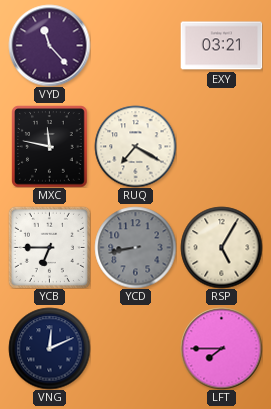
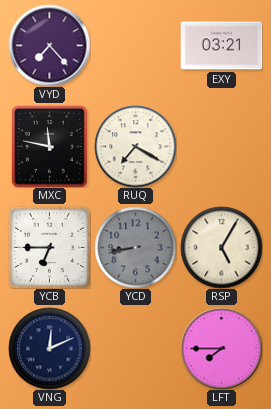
VYD: 11:23 -> 7:23 (49, 45)
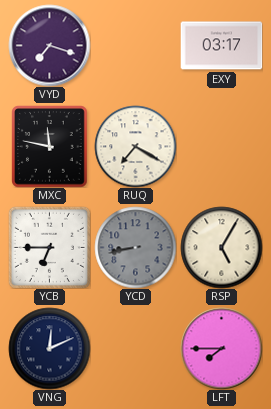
VYD: 7:23 -> 7:18 (49, 45)
EXY: 03:21 -> 03:17 (221, 46)
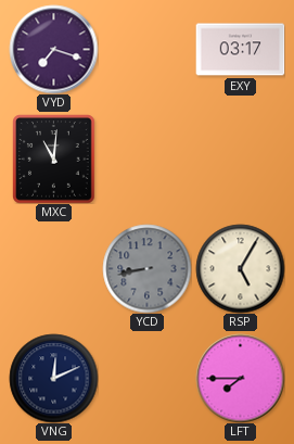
MXC: 11:47 -> 11:01 (54, 158)
RUQ: 7:20 -> none (135, 146)
YCB: 6:45 -> none (49, 247)
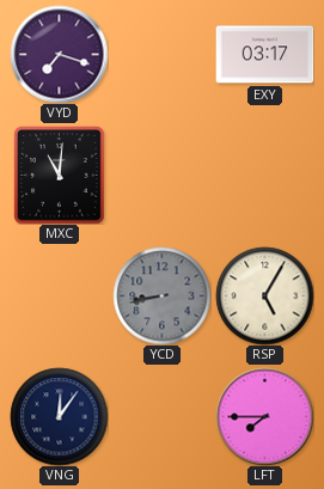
VNG: 12:11 -> 12:06 (59, 416)
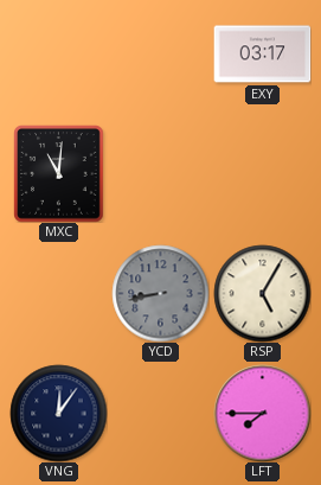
VYD: 7:18 -> none (59, 54)
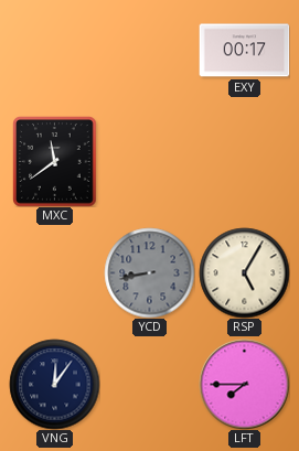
EXY: 03:17 -> 00:17 (244, 51)
MXC: 11:01 -> 11:39 (55, 161)
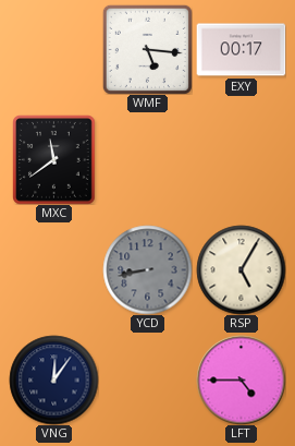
WMF: none -> 5:16 (147, 49)
LFT: 7:45 -> 4:45 (241, 379)
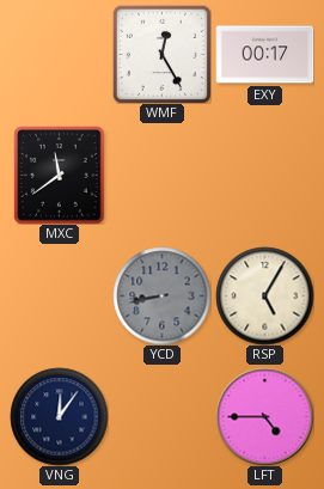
WMF: 5:16 -> 12:25 (161, 54)
